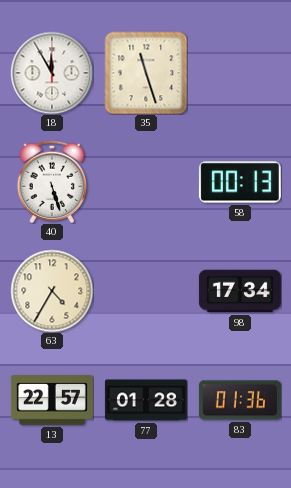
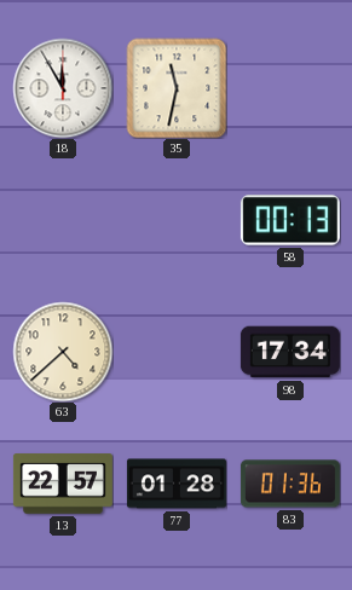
35: 11:27 -> 11:32 (177, 88)
40: 5:27 -> none (52, 182)
63: 4:35 -> 4:38 (63, 352)
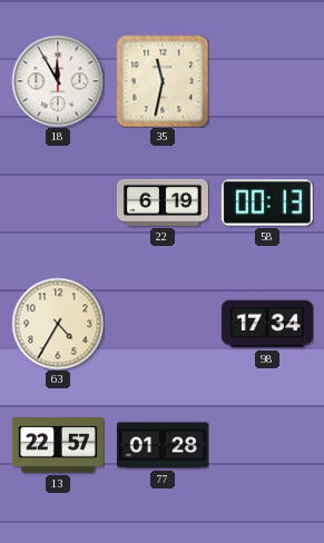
22: none -> 6:19 (163, 203)
63: 4:38 -> 4:35 (58, 324)
83: 01:36 -> none (290, 484)
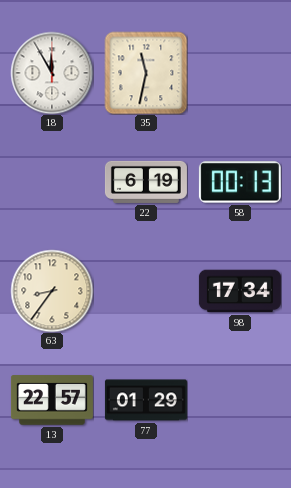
63: 4:35 -> 8:36 (52, 291)
77: 01:28 -> 01:29 (146, 400)
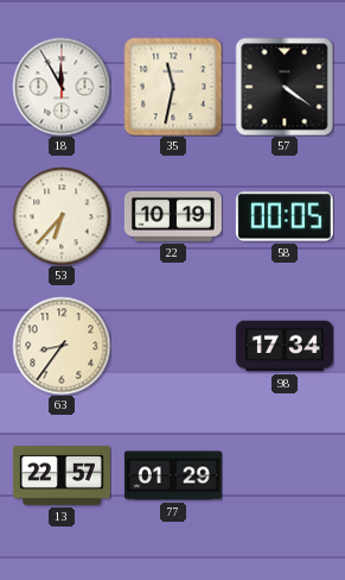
57: none -> 4:21 (285, 87)
53: none -> 6:37 (62, 216)
22: 6:19 -> 10:19 (173, 216)
58: 00:13 -> 00:05 (285, 216)
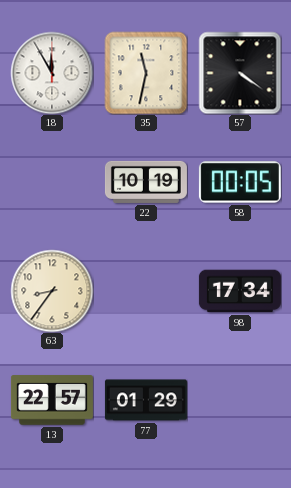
53: 6:37 -> none (62, 216)
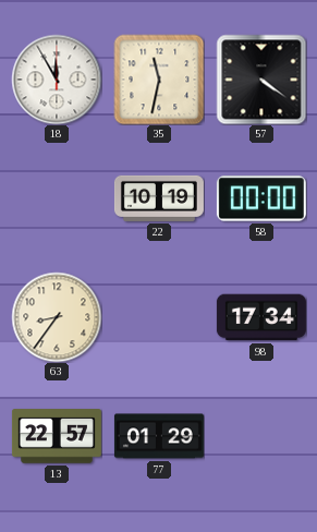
58: 00:05 -> 00:00 (261, 198)
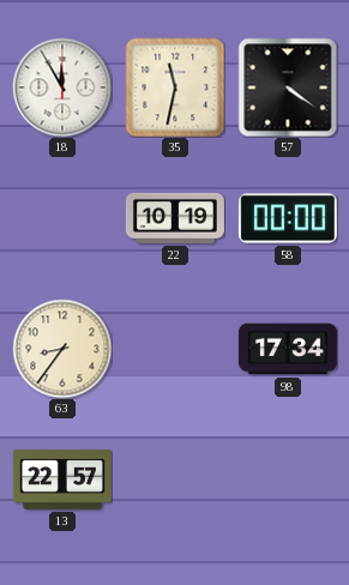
77: 01:29 -> none (159, 436)
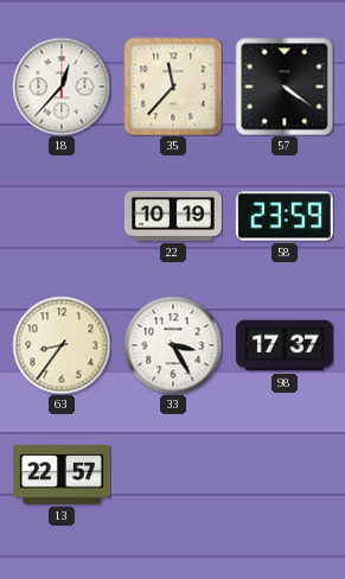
18: 11:55 -> 12:37 (62, 87)
35: 11:32 -> 11:37 (173, 87)
58: 00:00 -> 23:59 (285, 216)
33: none -> 3:25 (173, 345)
98: 17:34 -> 17:37 (285, 345)
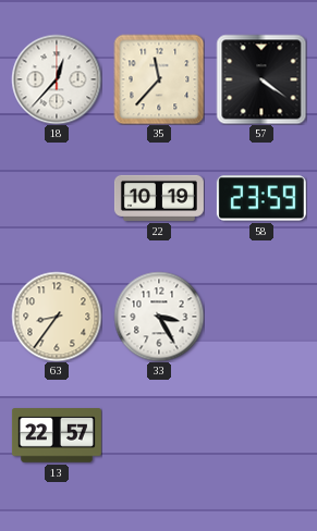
98: 17:37 -> none (285, 345)
